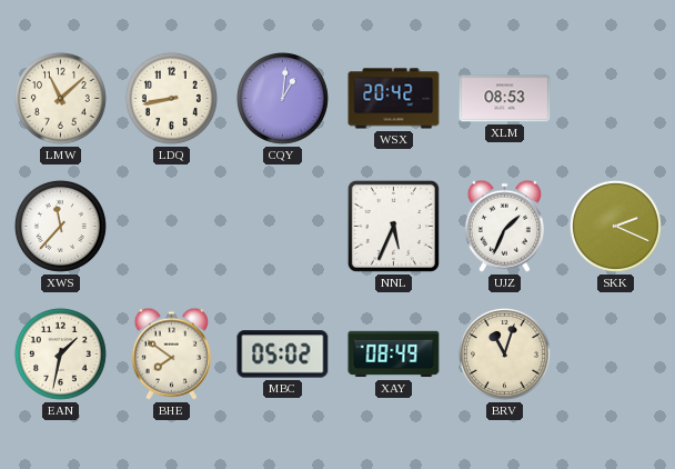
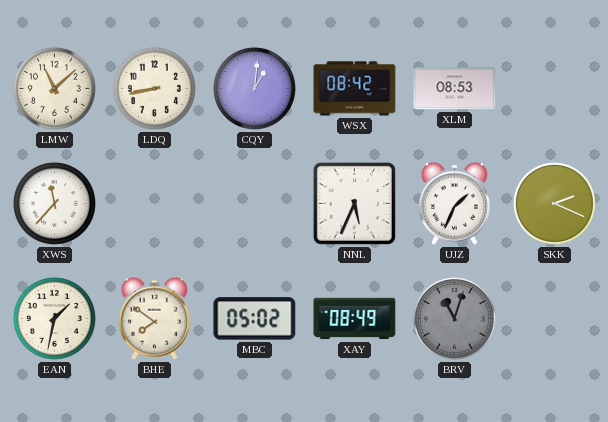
WSX: 20:42 -> 08:42 (355, 89)
BRV dial: cream -> grey (454, 318)
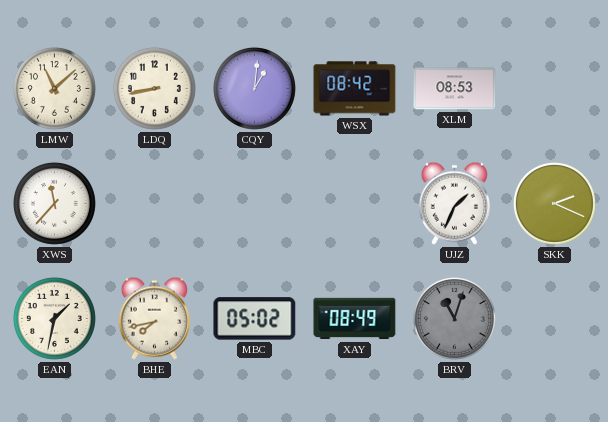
NNL: 5:34 -> none (354, 203)
BHE: 7:51 -> 7:43 (154, 318)
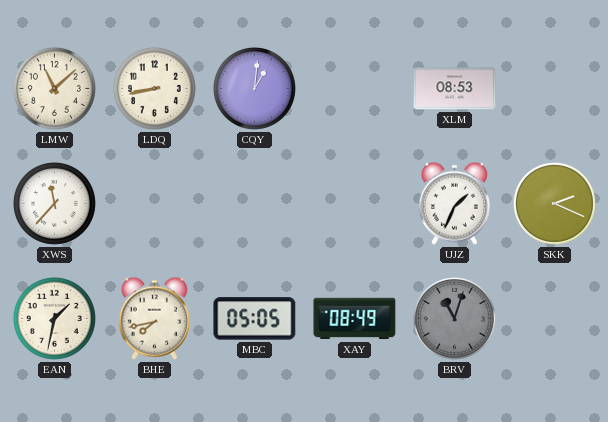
WSX: 08:42 -> none (355, 89)
MBC: 05:02 -> 05:05 (255, 319)
